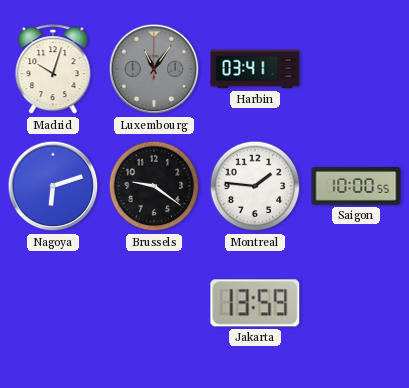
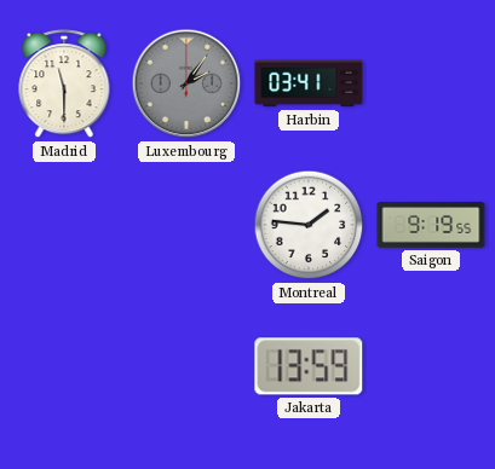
Madrid: 10:03 -> 11:30 (64, 85)
Luxembourg: 11:06 -> 2:06 (186, 83)
Nagoya: 6:12 -> none (53, 186)
Brussels: 9:21 -> none (154, 186)
Saigon: 10:00 -> 9:19 (431, 225)
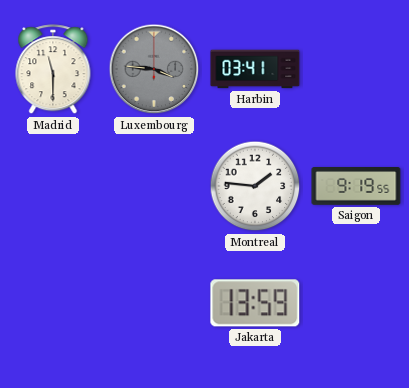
Luxembourg: 2:06 -> 3:46 (154, 69)
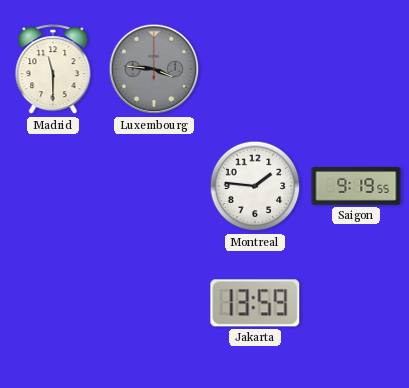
Harbin: 03:41 -> none (255, 69)
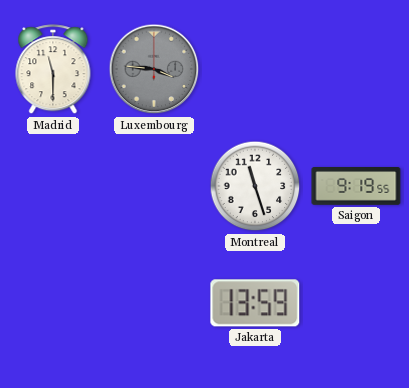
Montreal: 1:46 -> 11:27 (255, 186)
